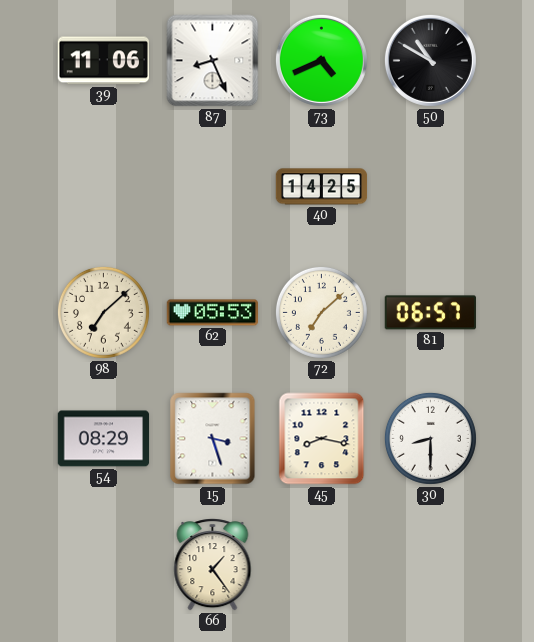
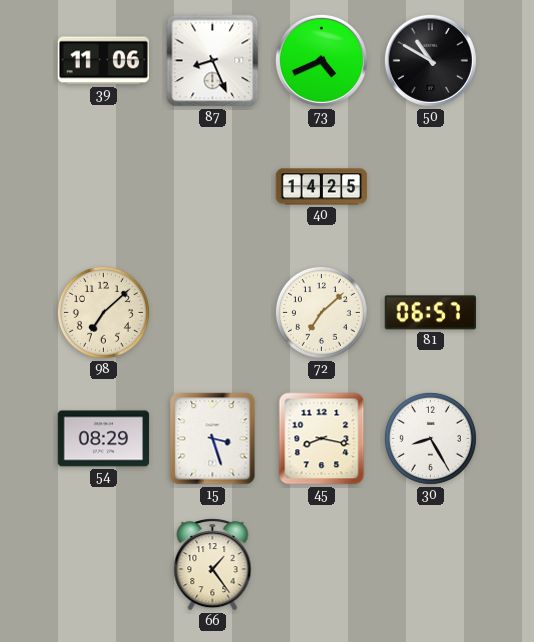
62: 05:53 -> none (213, 313)
30: 8:30 -> 8:25 (430, 438)
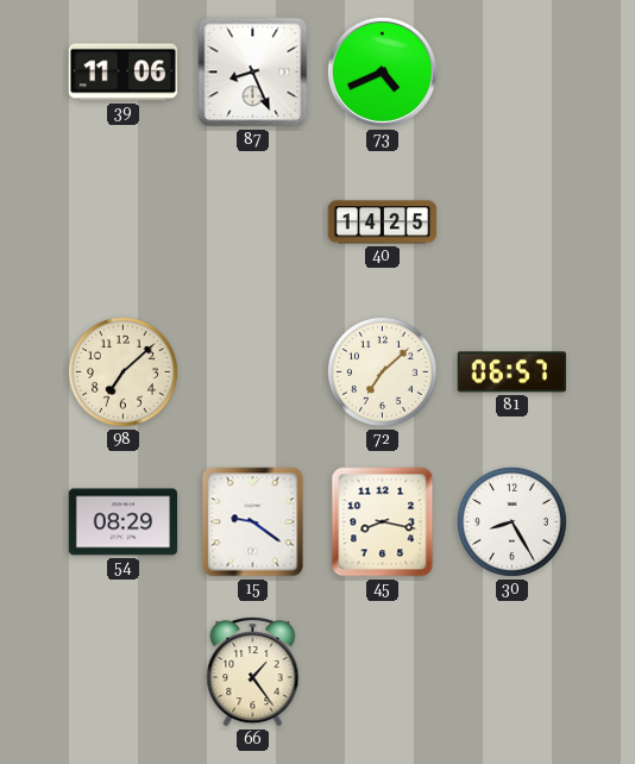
50: 10:50 -> none (430, 60)
15: 3:27 -> 9:21 (253, 522)
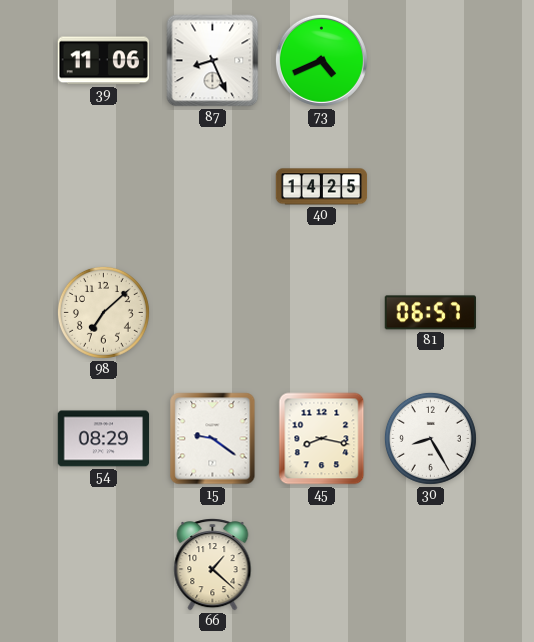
72: 7:08 -> none (382, 371)
66: 1:24 -> 1:22 (213, 565)
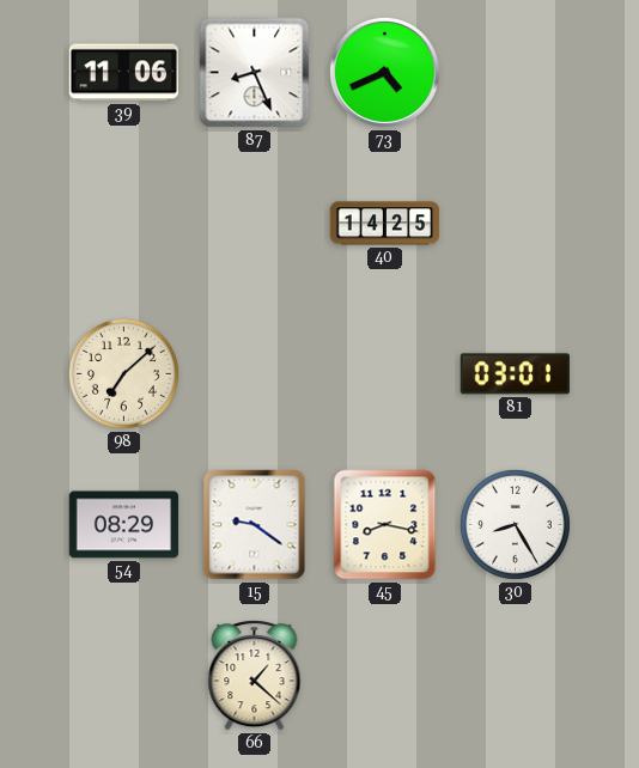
81: 06:57 -> 03:01 (515, 374)
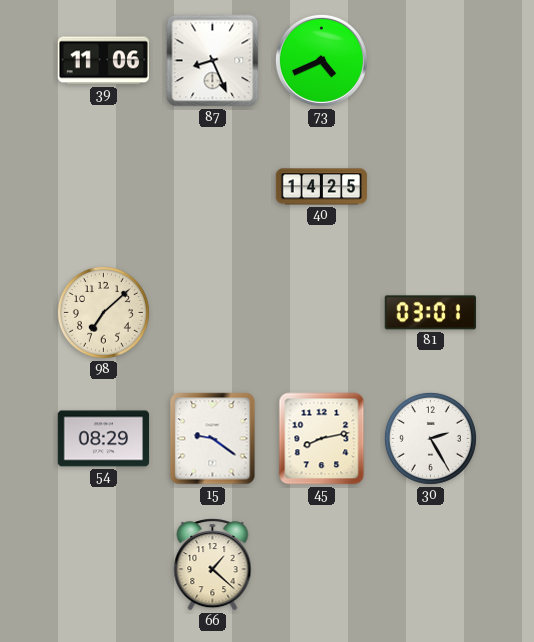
45: 8:17 -> 8:13 (322, 439)
30: 8:25 -> 2:25 (430, 438)
